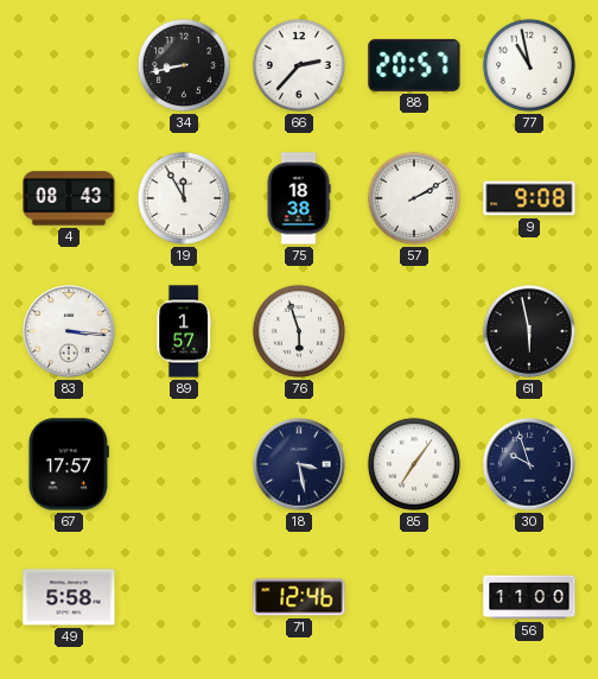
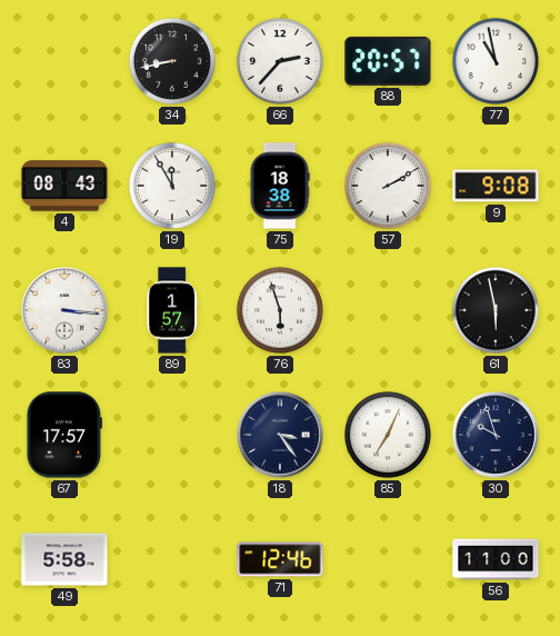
18: 3:28 -> 3:24 (281, 436)
85: 7:06 -> 7:04 (388, 435)
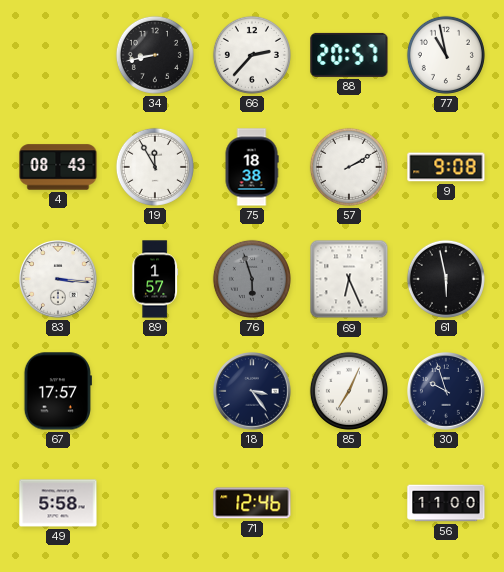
76 dial: white -> grey (252, 279)
69: none -> 6:26 (349, 279)
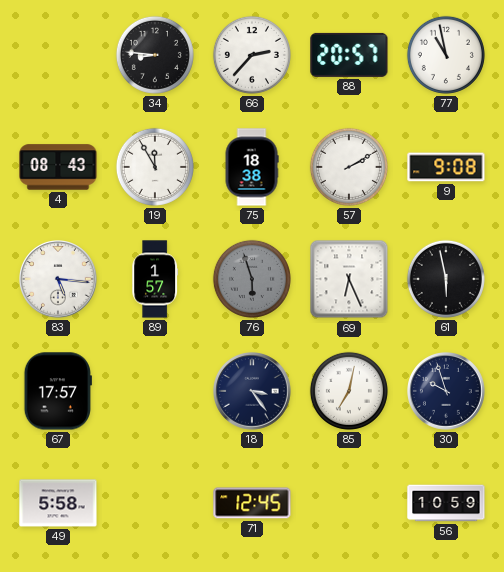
34: 8:43 -> 8:46 (155, 55)
83: 3:16 -> 5:16 (59, 280)
85: 7:04 -> 7:02 (349, 391)
71: 12:46 -> 12:45 (252, 503)
56: 11:00 -> 10:59 (446, 503)
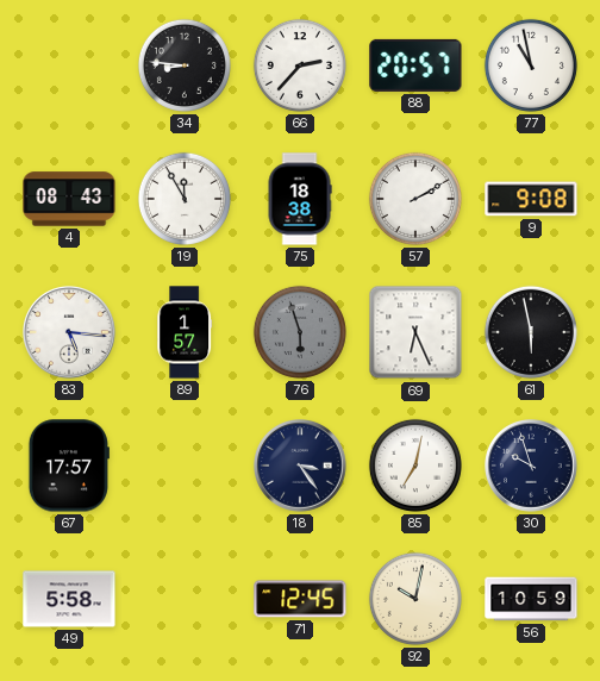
92: none -> 10:02 (415, 599)
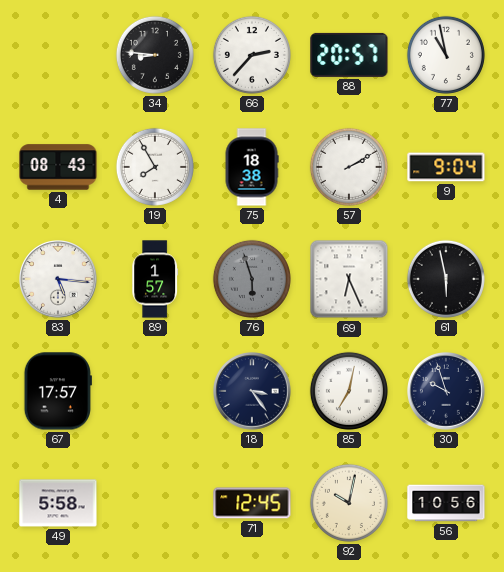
19: 11:55 -> 7:55 (155, 167)
9: 9:08 -> 9:04 (446, 167)
56: 10:59 -> 10:56 (446, 503)
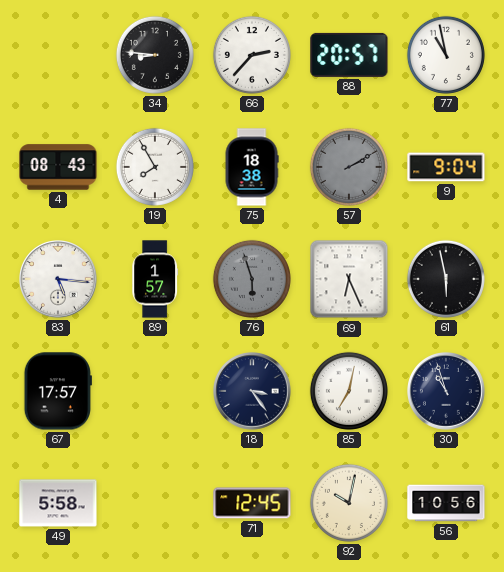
57 dial: white -> grey (349, 167)
30: 9:57 -> 10:57 (447, 392)
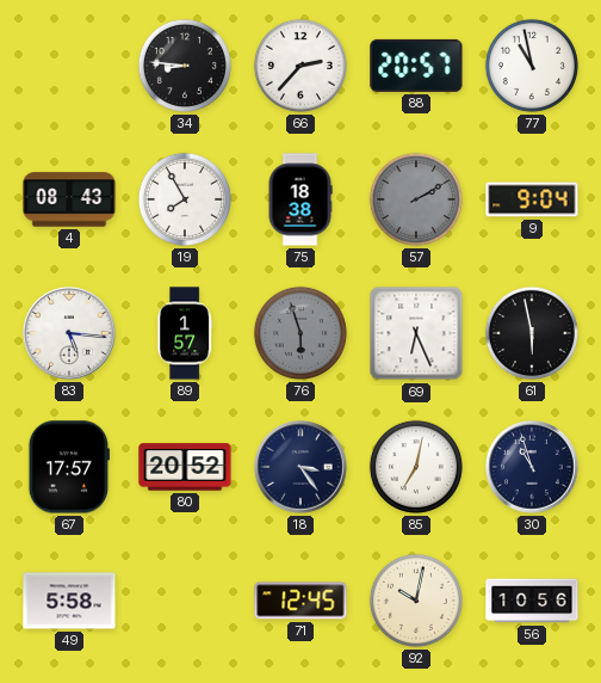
80: none -> 20:52 (185, 467)
